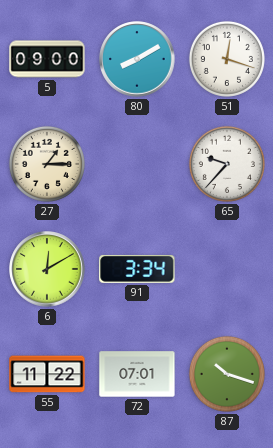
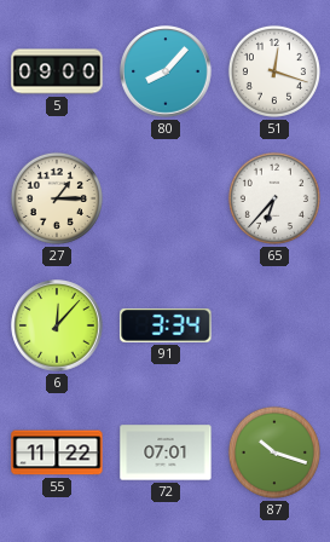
80: 8:10 -> 8:07 (166, 71)
65: 9:37 -> 6:37 (274, 198)
6: 12:10 -> 12:07 (57, 325)
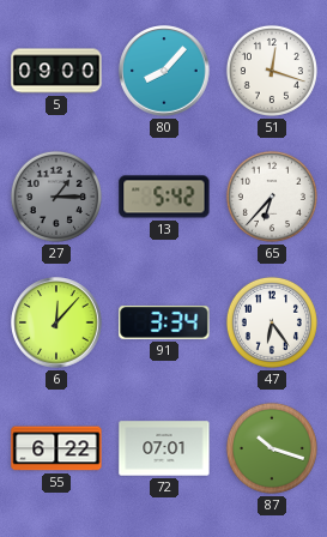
27 dial: cream -> grey (56, 197)
13: none -> 5:42 (164, 197)
47: none -> 6:24 (272, 322)
55: 11:22 -> 6:22 (56, 448)
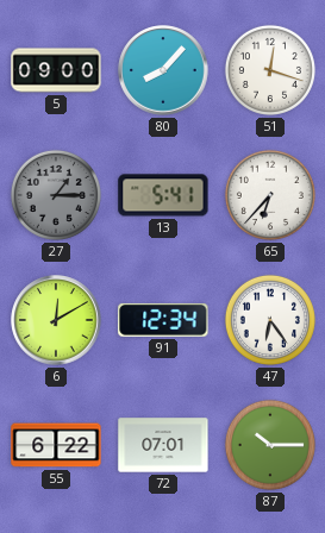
13: 5:42 -> 5:41 (163, 195)
6: 12:07 -> 12:10 (56, 320)
91: 3:34 -> 12:34 (163, 320)
87: 10:18 -> 10:15 (270, 445)
